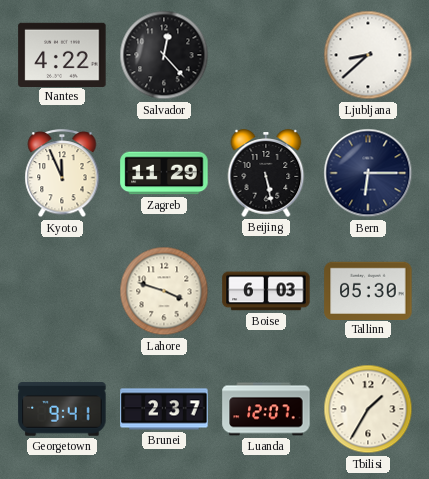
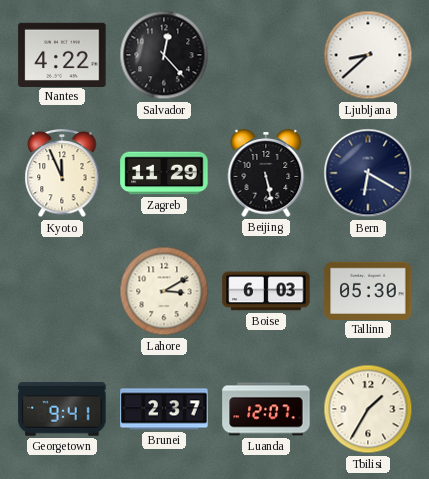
Bern: 6:15 -> 6:20 (368, 173)
Lahore: 3:48 -> 3:10 (164, 291)
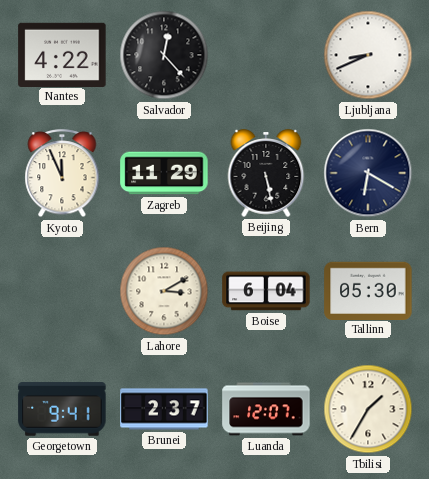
Ljubljana: 8:38 -> 8:41 (368, 55)
Boise: 6:03 -> 6:04 (266, 291)
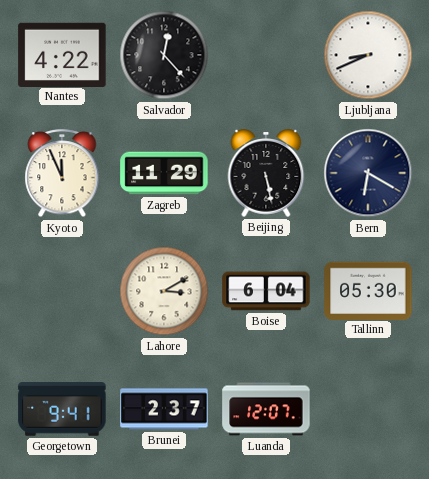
Tbilisi: 1:35 -> none (368, 409)
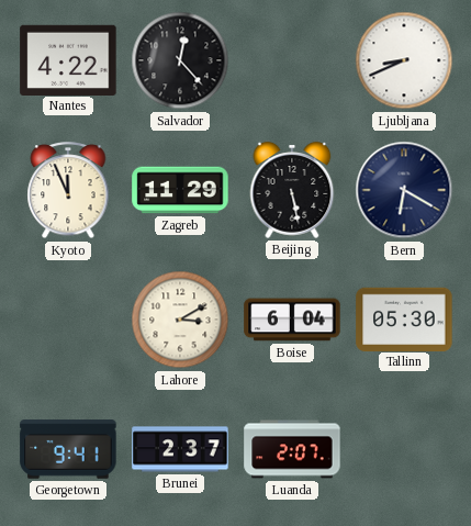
Luanda: 12:07 -> 2:07 (292, 449)
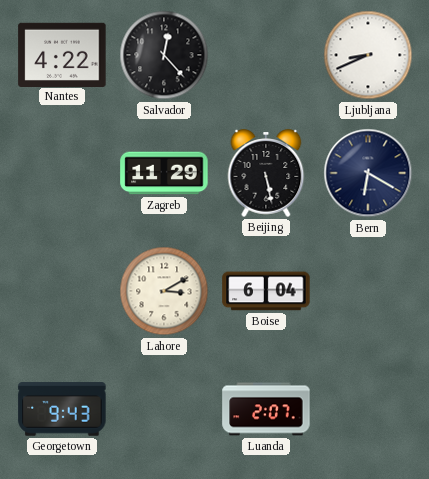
Kyoto: 11:56 -> none (68, 191)
Tallinn: 05:30 -> none (404, 318)
Georgetown: 9:41 -> 9:43 (62, 409)
Brunei: 2:37 -> none (180, 449)
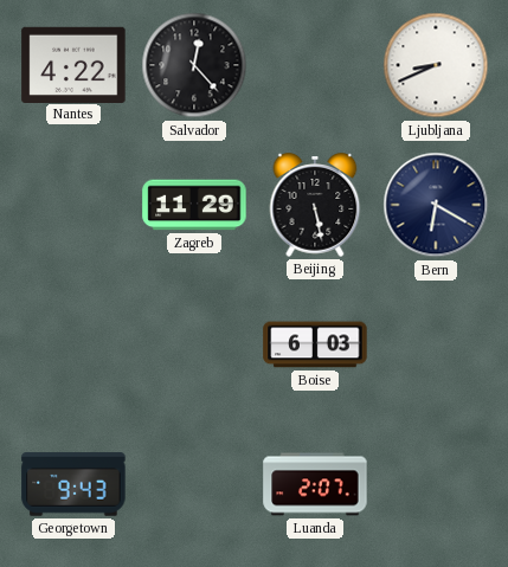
Lahore: 3:10 -> none (164, 291)
Boise: 6:04 -> 6:03 (315, 344)
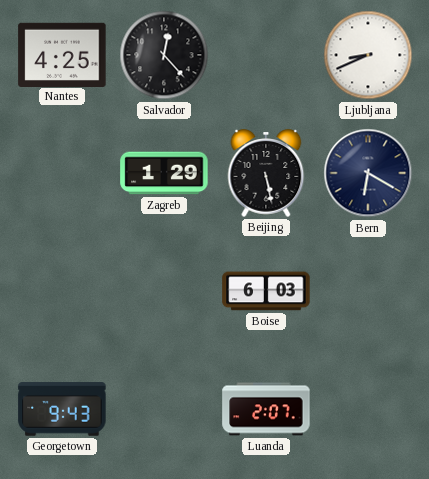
Nantes: 4:22 -> 4:25 (62, 54)
Zagreb: 11:29 -> 1:29 (164, 173)
